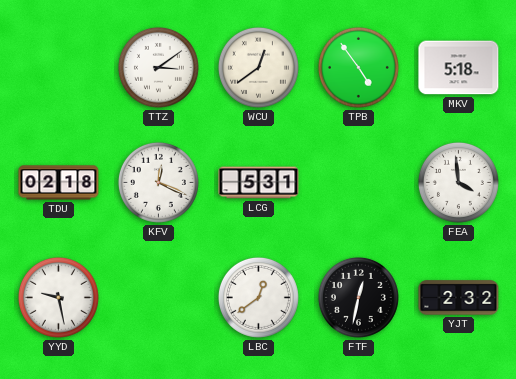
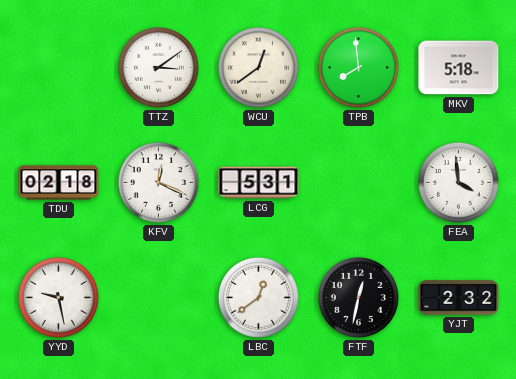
TPB: 4:54 -> 7:59 (358, 67)
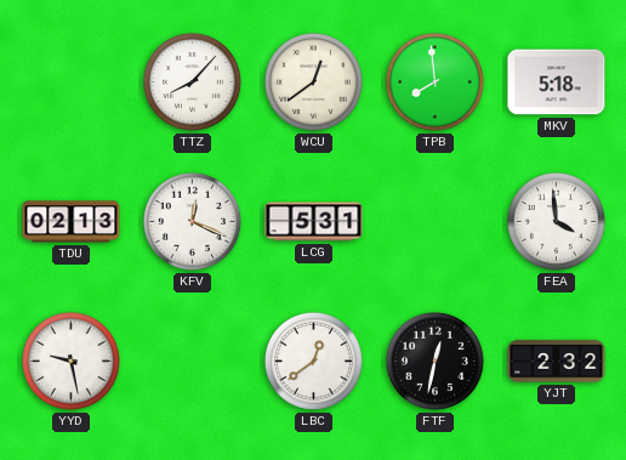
TTZ: 3:09 -> 8:07 (192, 81)
TDU: 02:18 -> 02:13 (72, 222)
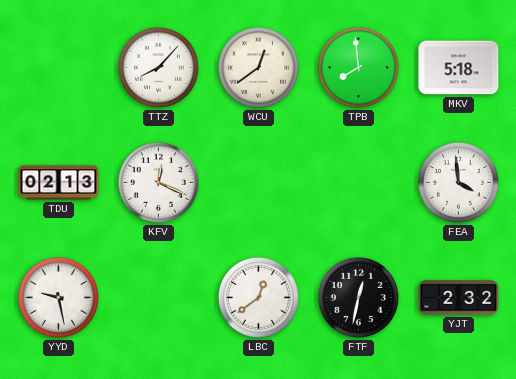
LCG: 5:31 -> none (314, 222)
